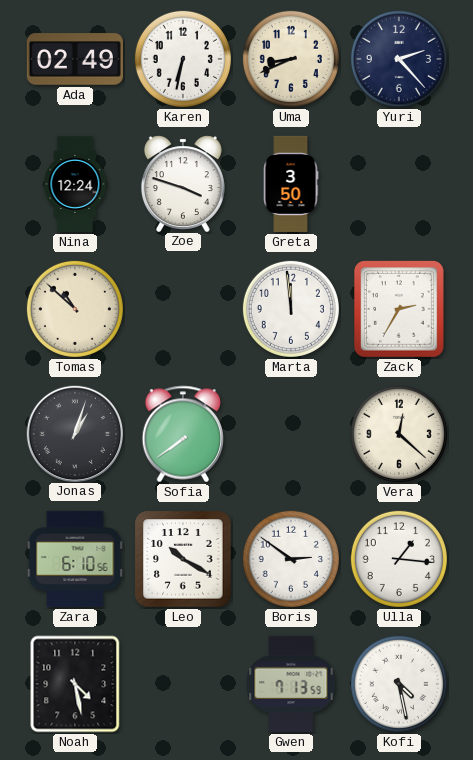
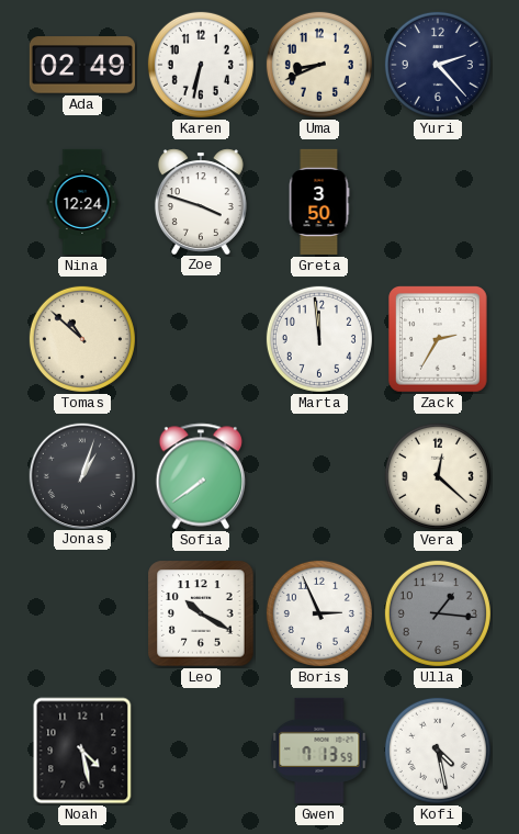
Zara: 6:10 -> none (75, 559)
Boris: 2:51 -> 2:56 (319, 613)
Ulla dial: white -> grey (438, 613)
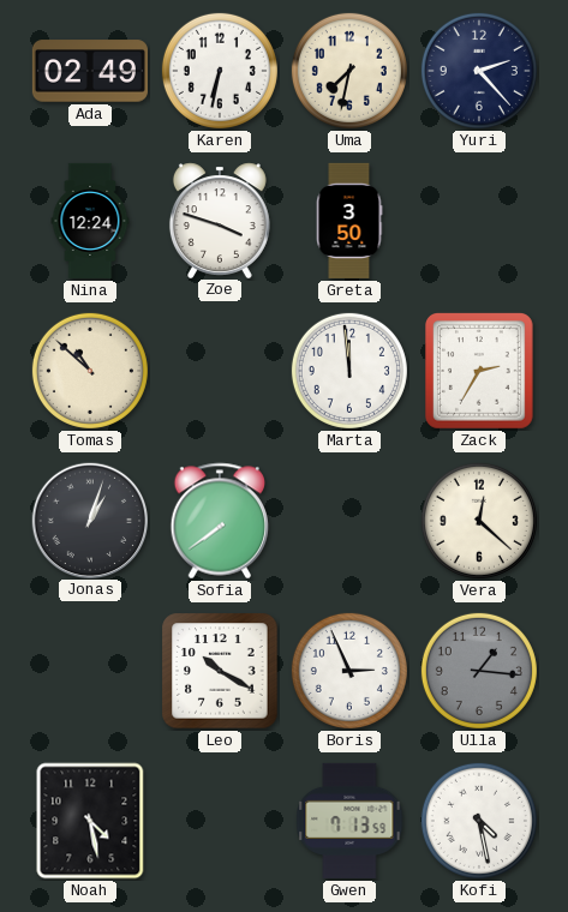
Uma: 8:41 -> 7:32 (349, 71)
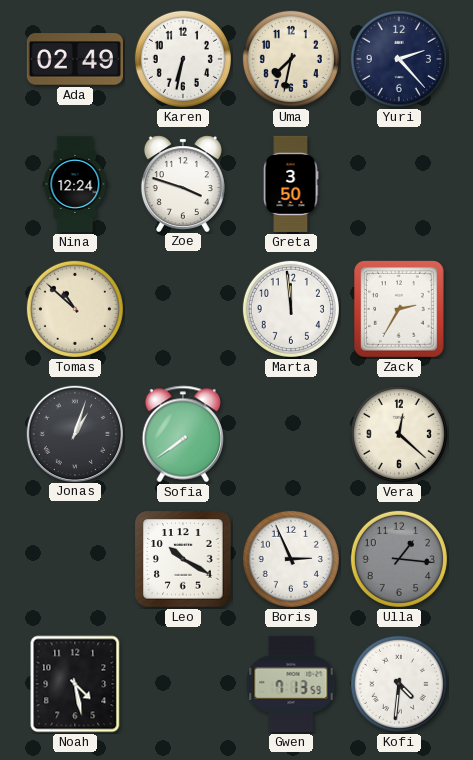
Kofi: 4:28 -> 4:31 (399, 684)
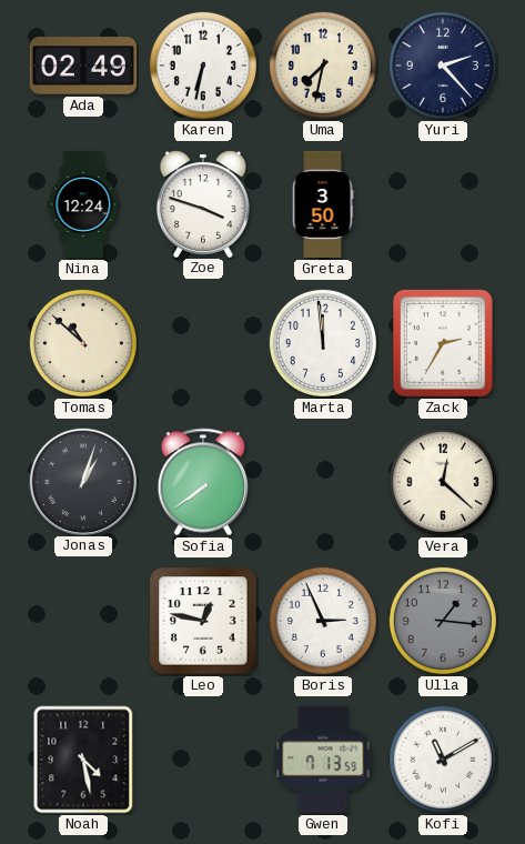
Leo: 10:20 -> 12:47 (203, 621)
Kofi: 4:31 -> 11:10 (443, 760)
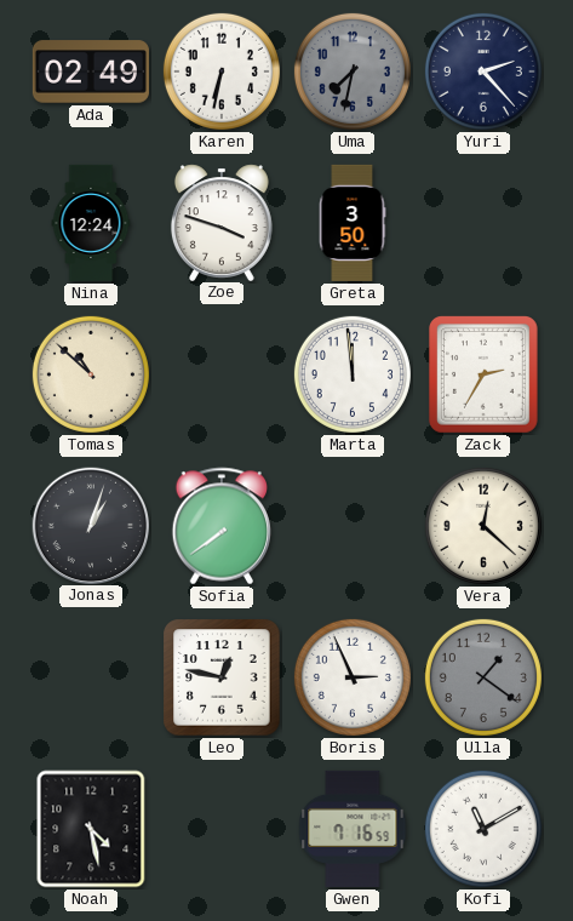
Uma dial: cream -> grey (353, 71)
Ulla: 1:16 -> 1:21 (483, 677)
Gwen: 7:13 -> 7:16 (353, 829)
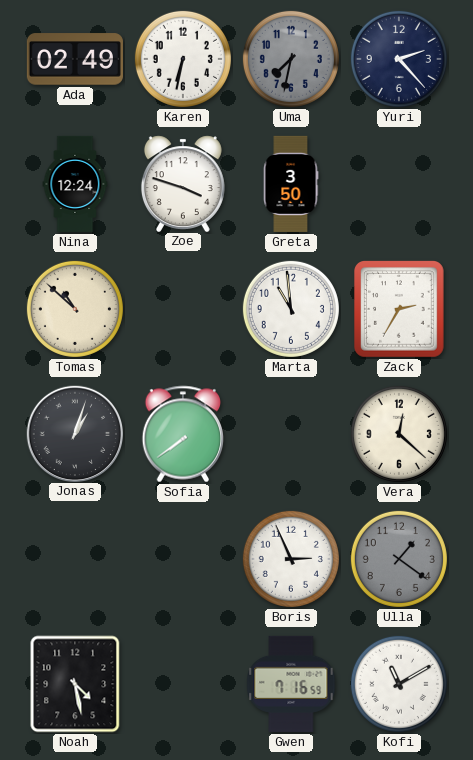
Marta: 11:59 -> 10:59 (291, 309)
Leo: 12:47 -> none (222, 677)
